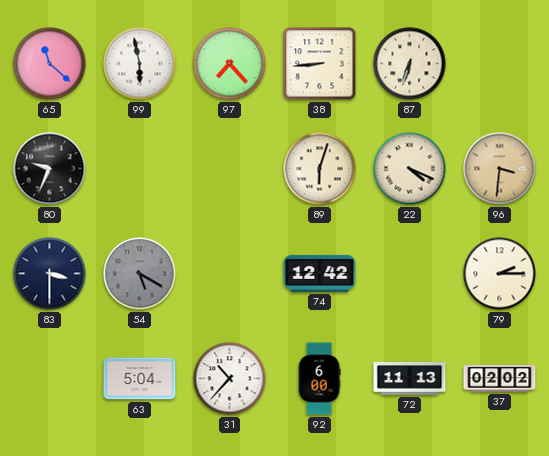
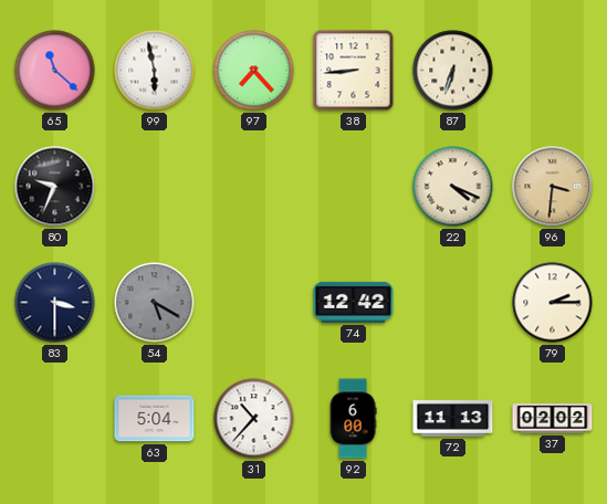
89: 6:03 -> none (320, 169)
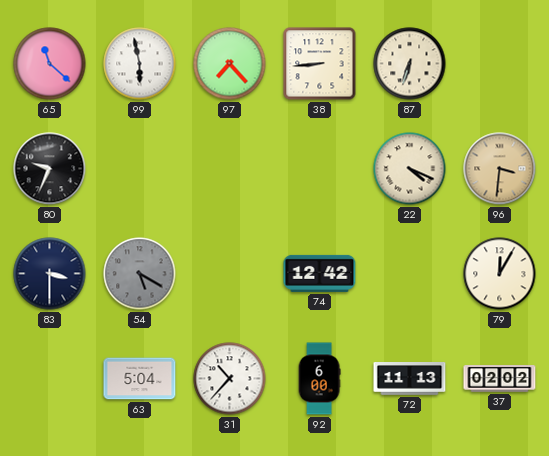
79: 2:15 -> 12:05 (500, 274)
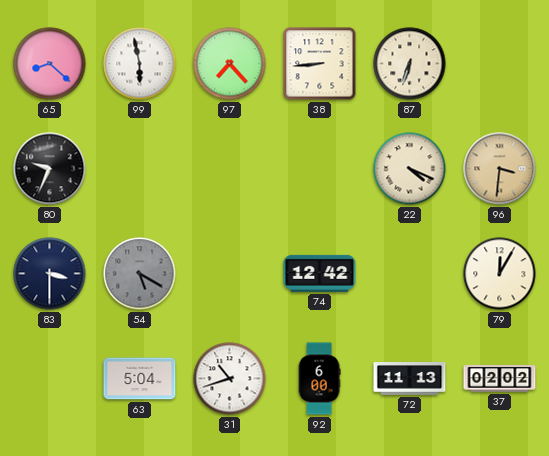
65: 11:22 -> 8:22 (50, 64)
31: 10:37 -> 10:42 (230, 379)
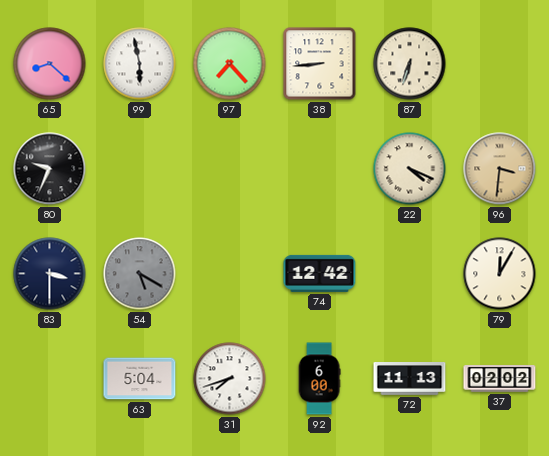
31: 10:42 -> 7:42 (230, 379)
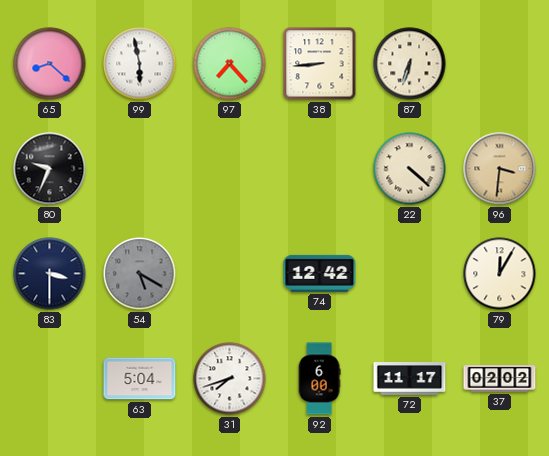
22: 4:19 -> 4:22 (410, 169)
72: 11:13 -> 11:17 (410, 379)
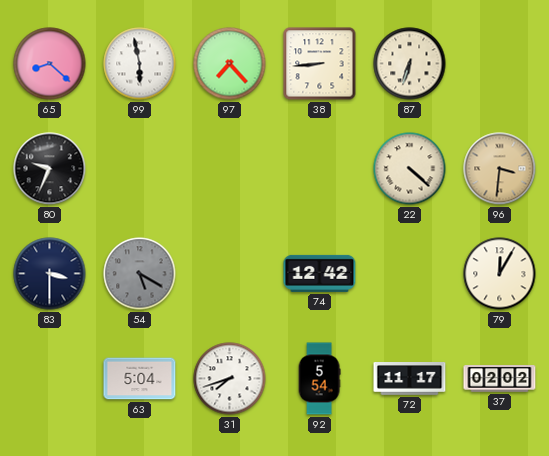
92: 6:00 -> 5:54 (319, 379)
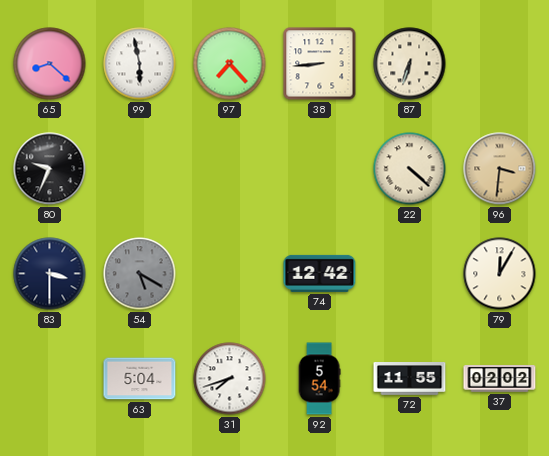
72: 11:17 -> 11:55 (410, 379)
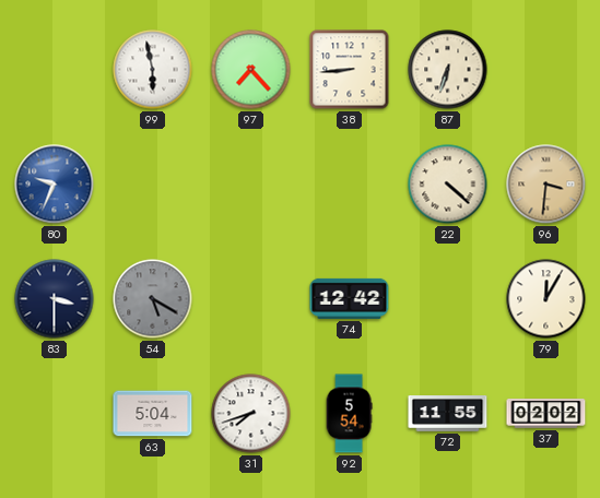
65: 8:22 -> none (50, 64)
80 dial: black -> blue (55, 185)
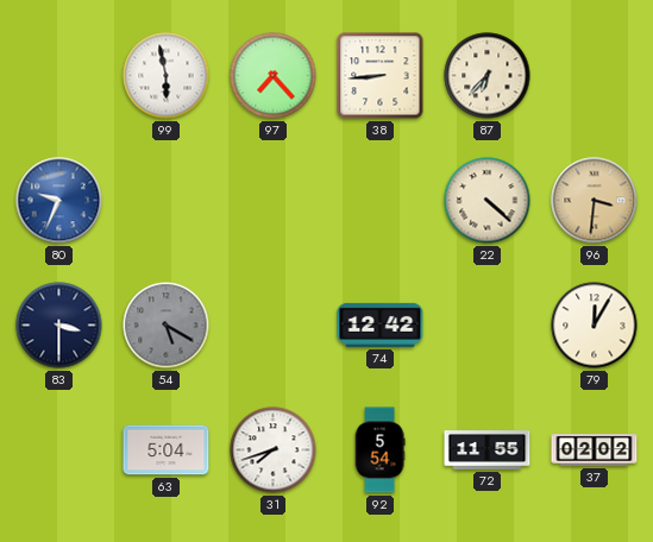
87: 6:33 -> 6:37 (488, 76)
